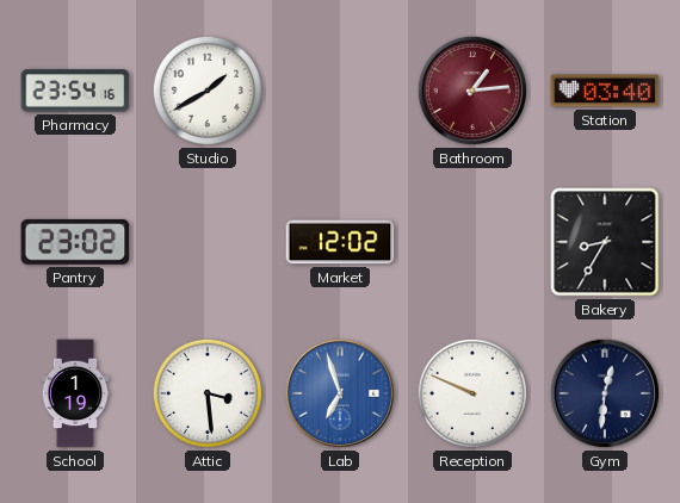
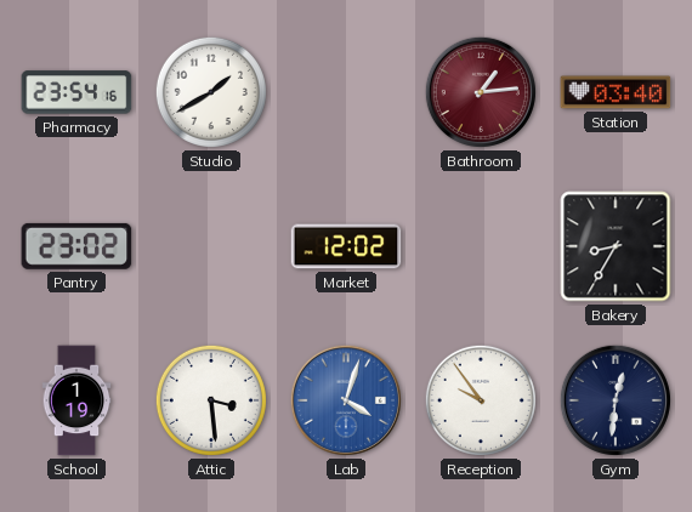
Lab: 6:57 -> 4:03 (346, 400)
Reception: 9:49 -> 9:54 (481, 400)
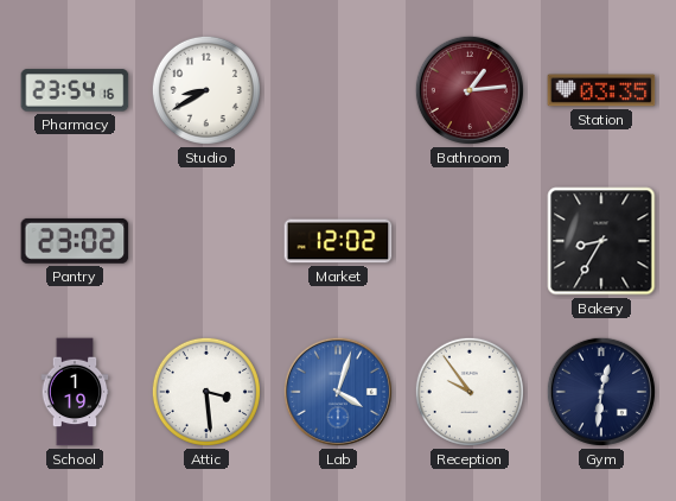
Studio: 1:40 -> 8:40 (206, 90)
Station: 03:40 -> 03:35 (601, 90)
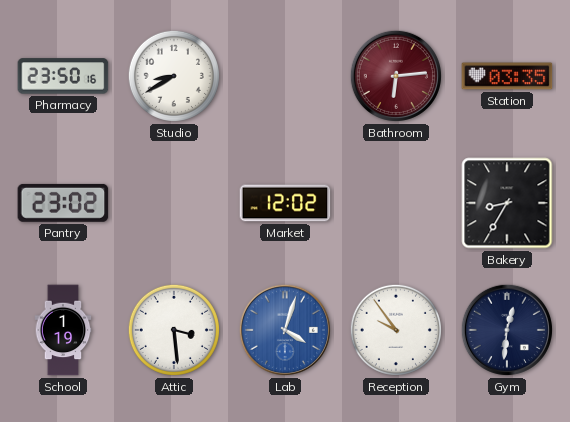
Pharmacy: 23:54 -> 23:50 (63, 76)
Bathroom: 1:14 -> 6:14 (396, 76)
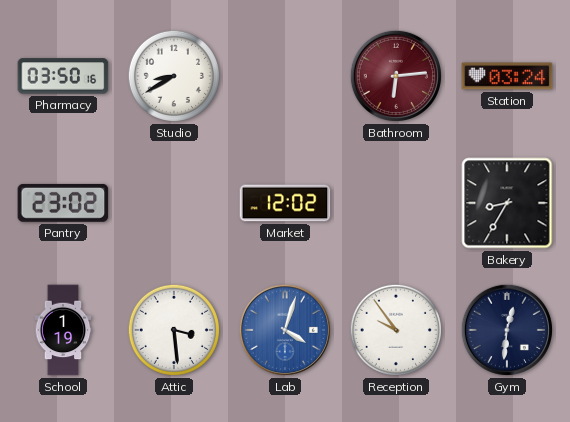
Pharmacy: 23:50 -> 03:50 (63, 76)
Station: 03:35 -> 03:24 (507, 76)
